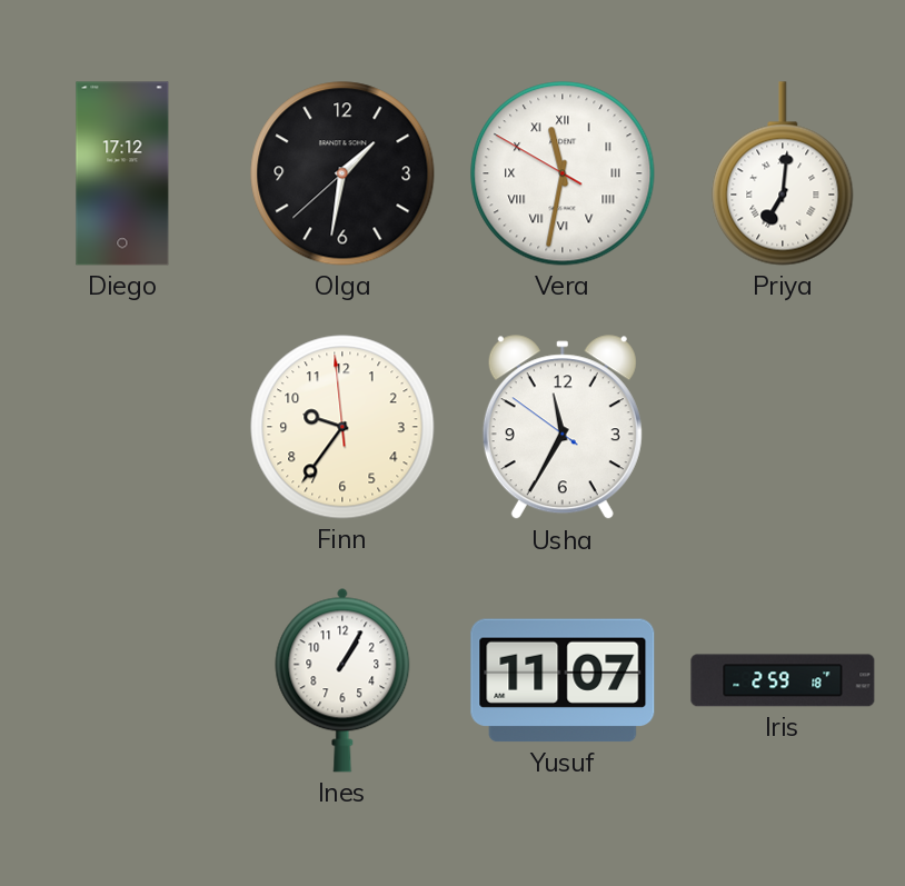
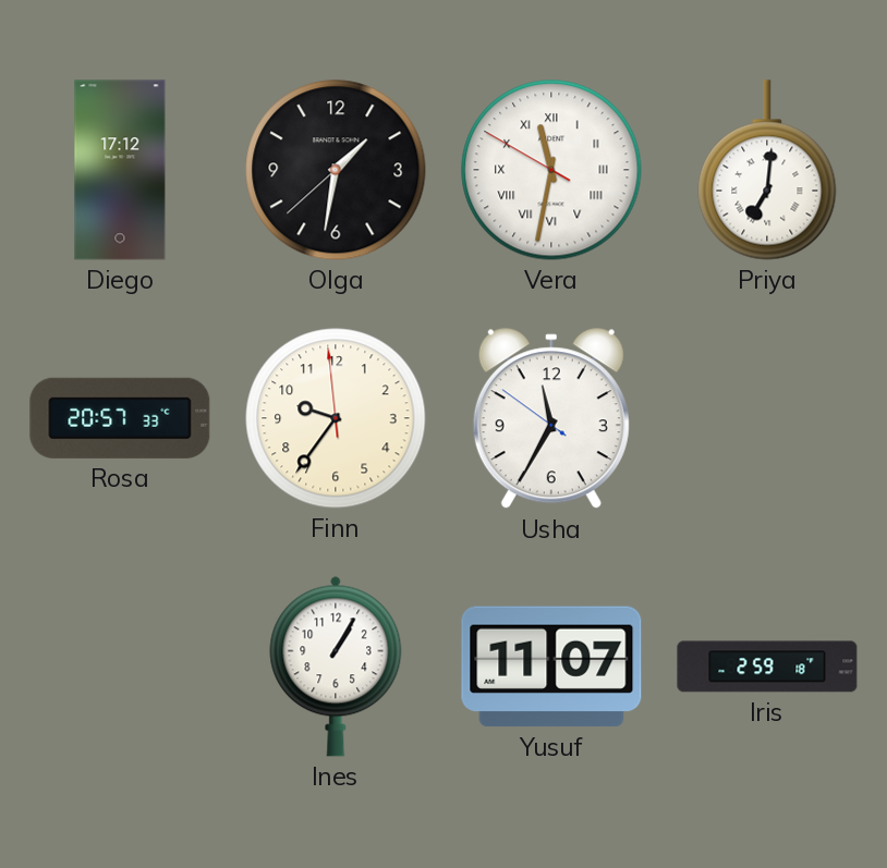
Rosa: none -> 20:57 (120, 418)
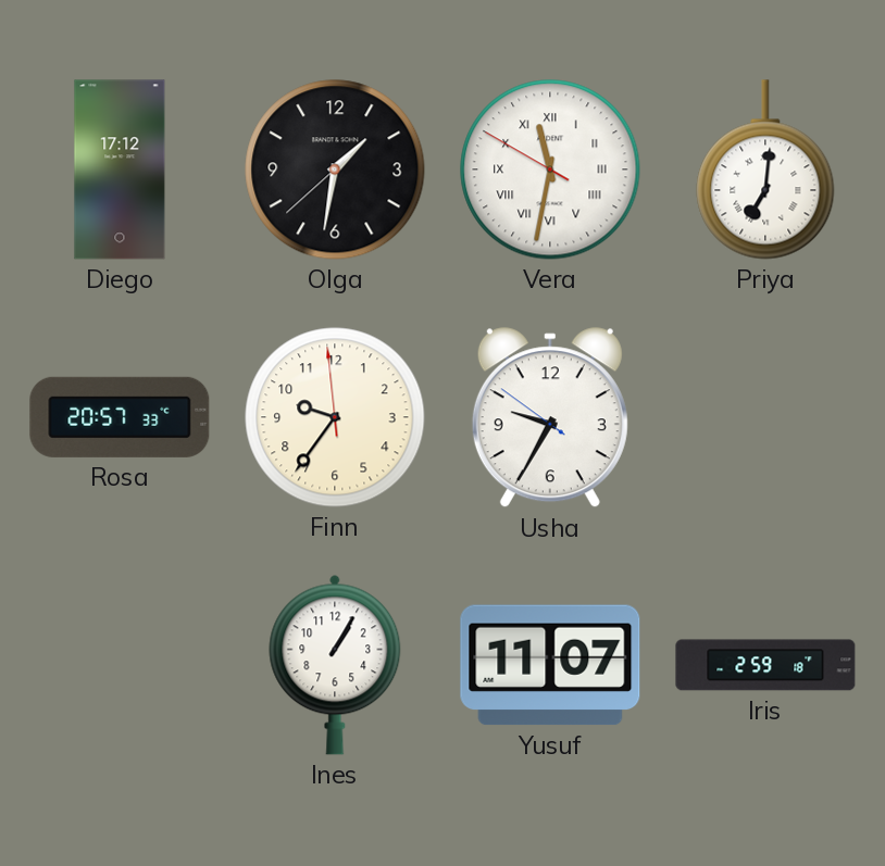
Usha: 11:34 -> 9:34 (550, 418)
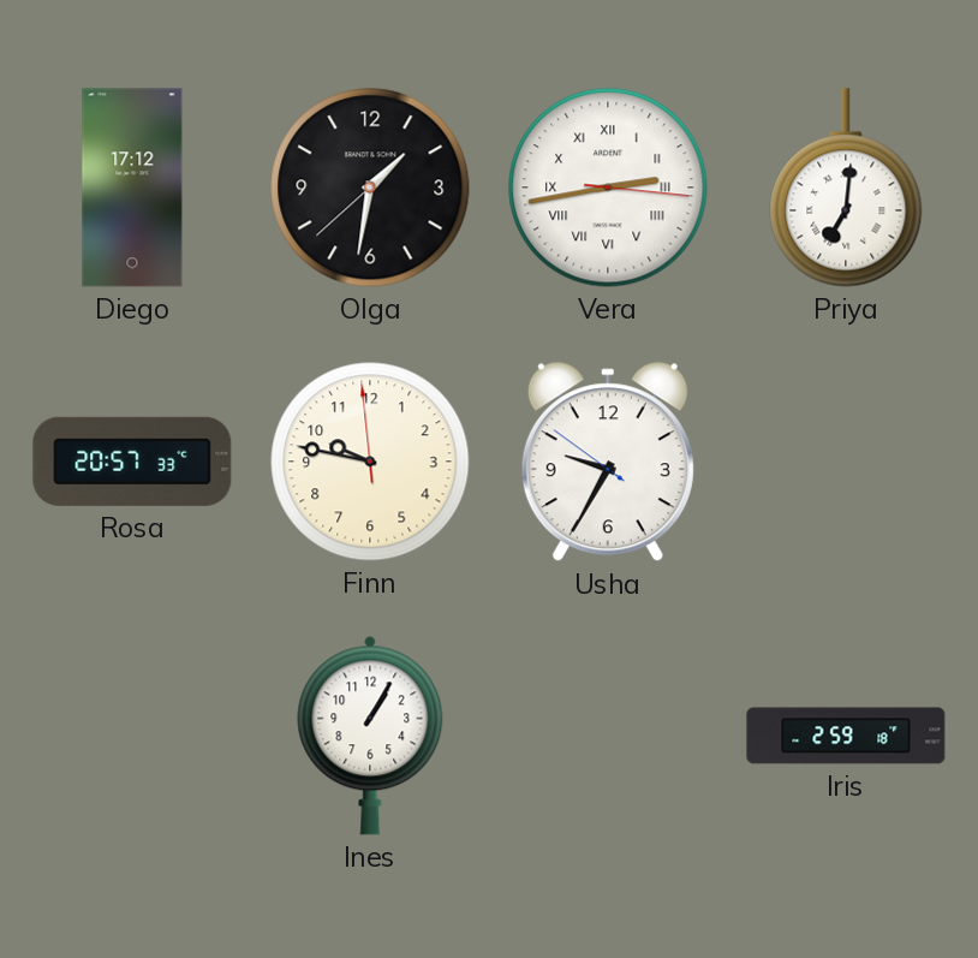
Vera: 11:31 -> 2:43 (608, 188)
Finn: 9:35 -> 9:46 (370, 462)
Yusuf: 11:07 -> none (550, 665)
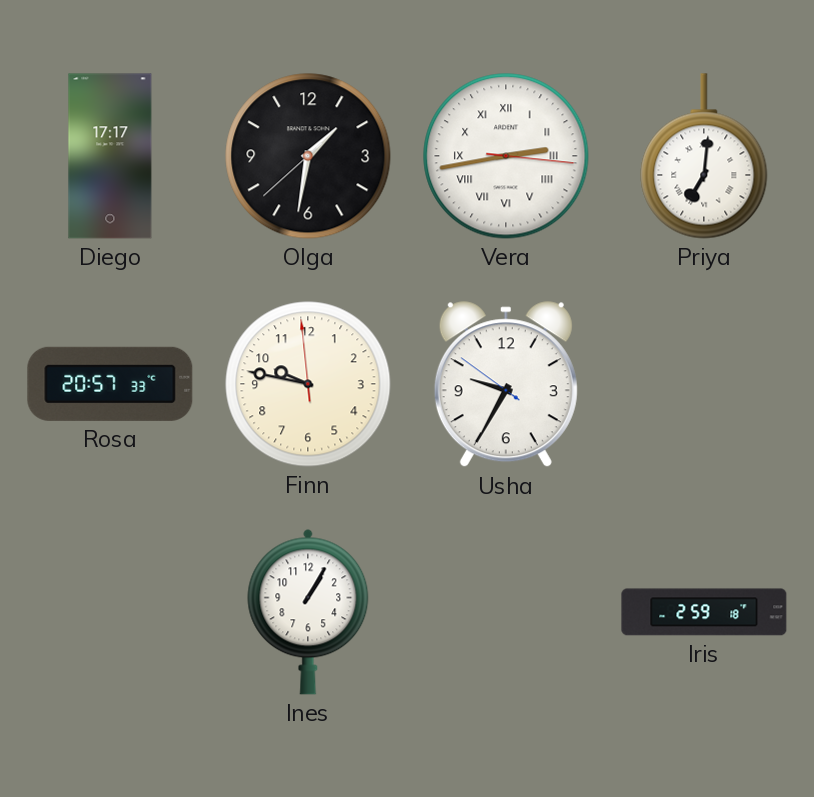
Diego: 17:12 -> 17:17 (110, 156)
